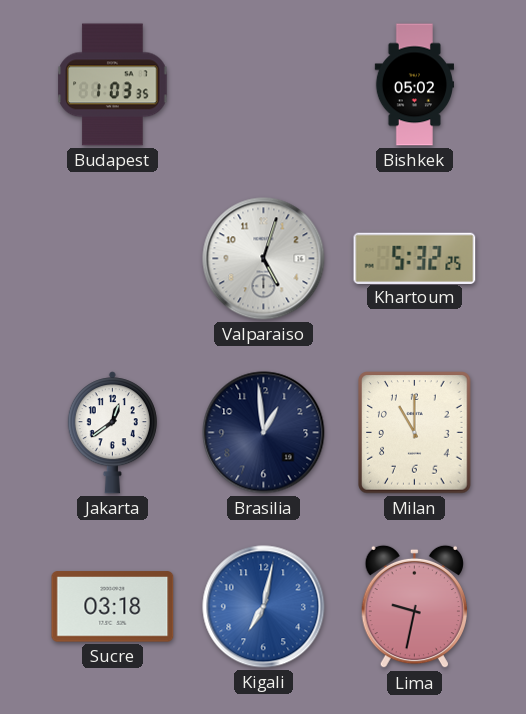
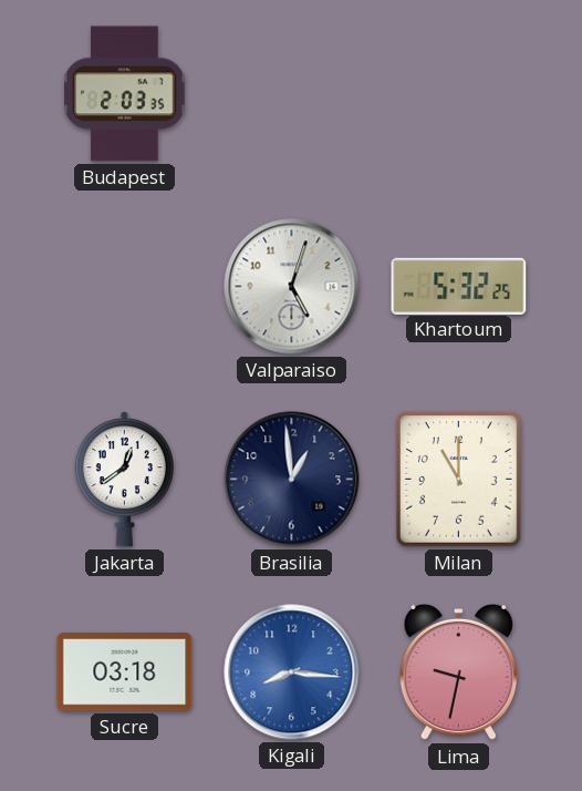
Budapest: 1:03 -> 2:03 (125, 94)
Bishkek: 05:02 -> none (414, 85)
Kigali: 7:02 -> 8:16 (292, 672)
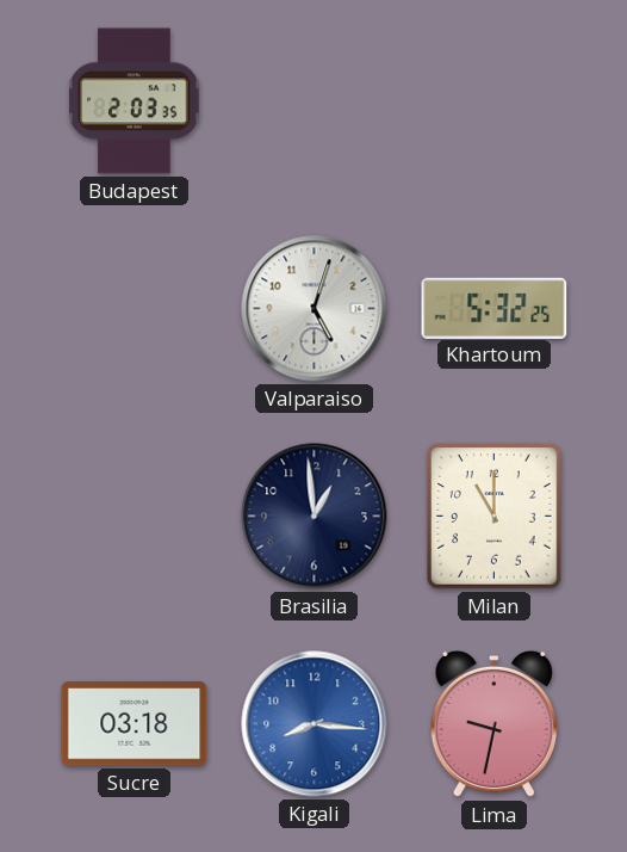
Jakarta: 12:39 -> none (124, 480)
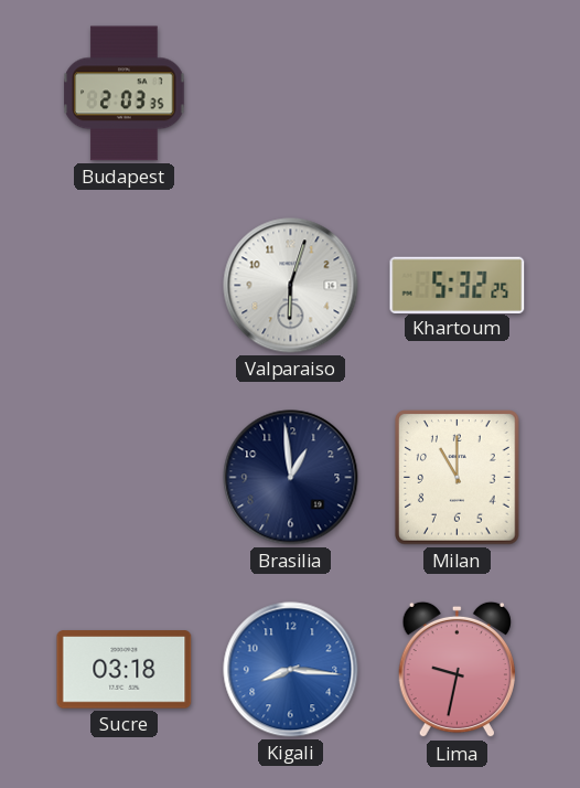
Valparaiso: 5:03 -> 6:03 (291, 286)
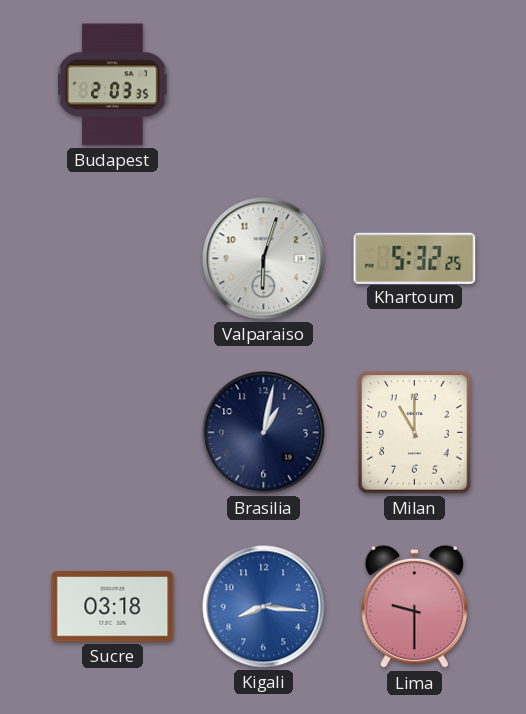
Brasilia: 12:59 -> 1:02 (264, 433)
Lima: 9:32 -> 9:30 (414, 607)
